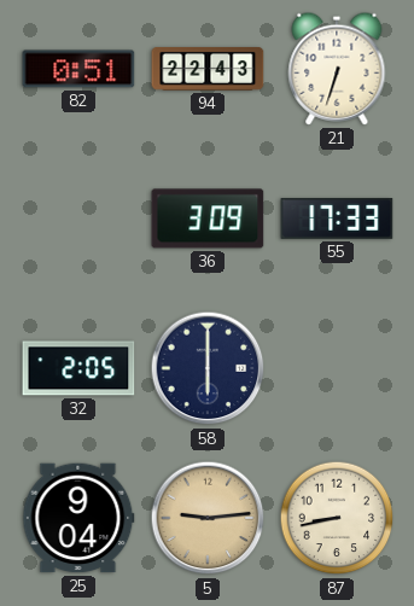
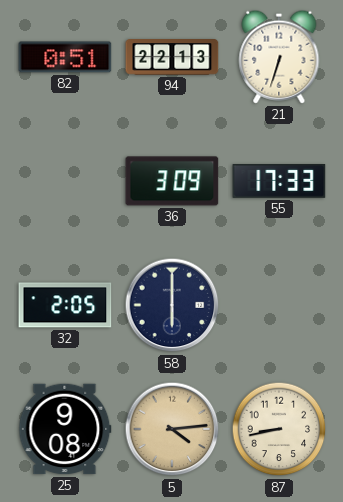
94: 22:43 -> 22:13 (172, 58)
25: 9:04 -> 9:08 (65, 429)
5: 9:14 -> 4:14 (172, 429)
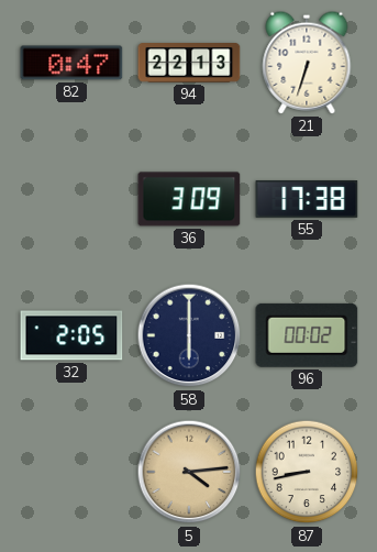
82: 0:51 -> 0:47 (71, 63)
55: 17:33 -> 17:38 (307, 200)
96: none -> 00:02 (307, 335)
25: 9:08 -> none (65, 429)
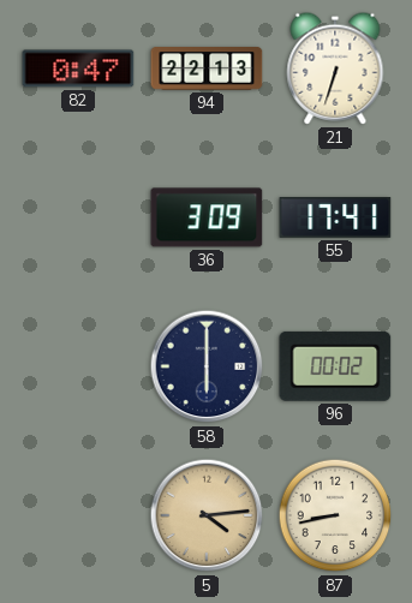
55: 17:38 -> 17:41 (335, 219)
32: 2:05 -> none (71, 335)
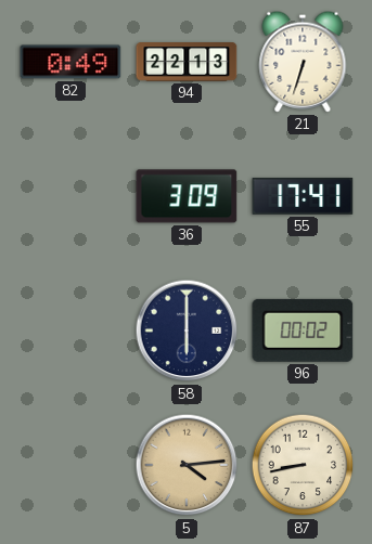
82: 0:47 -> 0:49 (70, 62)
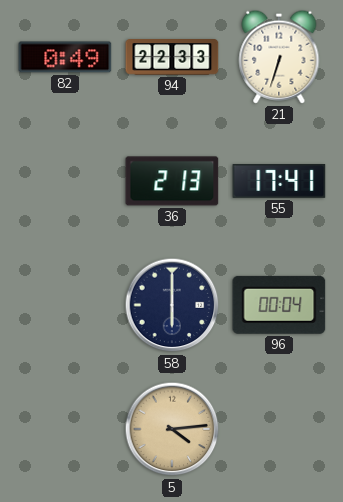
94: 22:13 -> 22:33 (172, 58)
36: 3:09 -> 2:13 (172, 181)
96: 00:02 -> 00:04 (279, 305)
87: 8:43 -> none (303, 465)
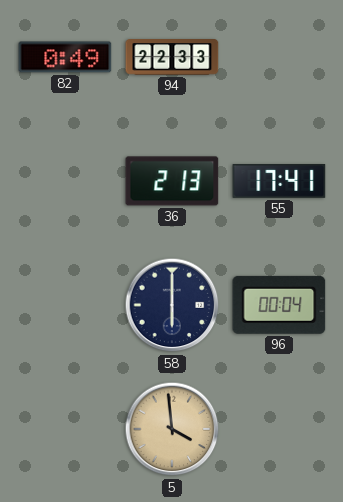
21: 6:33 -> none (279, 57)
5: 4:14 -> 3:59 (172, 429)
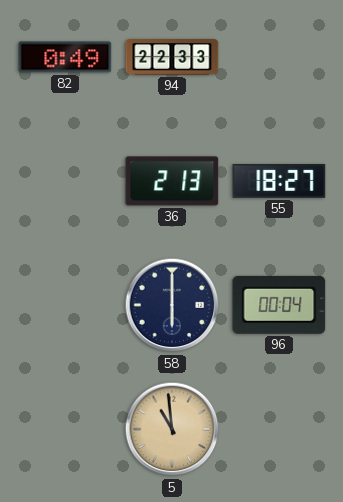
55: 17:41 -> 18:27 (279, 182)
5: 3:59 -> 10:59 (172, 429)
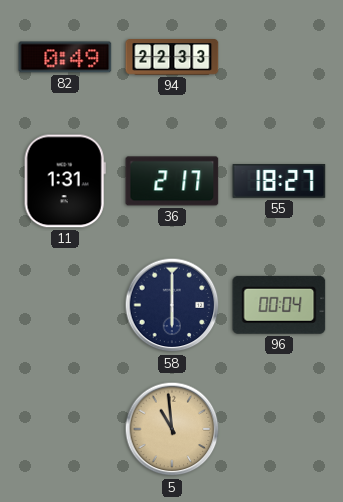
11: none -> 1:31 (65, 181)
36: 2:13 -> 2:17 (172, 181)
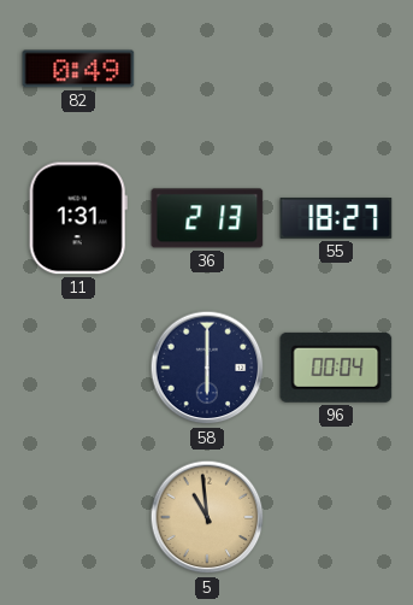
94: 22:33 -> none (172, 58)
36: 2:17 -> 2:13 (207, 218)
